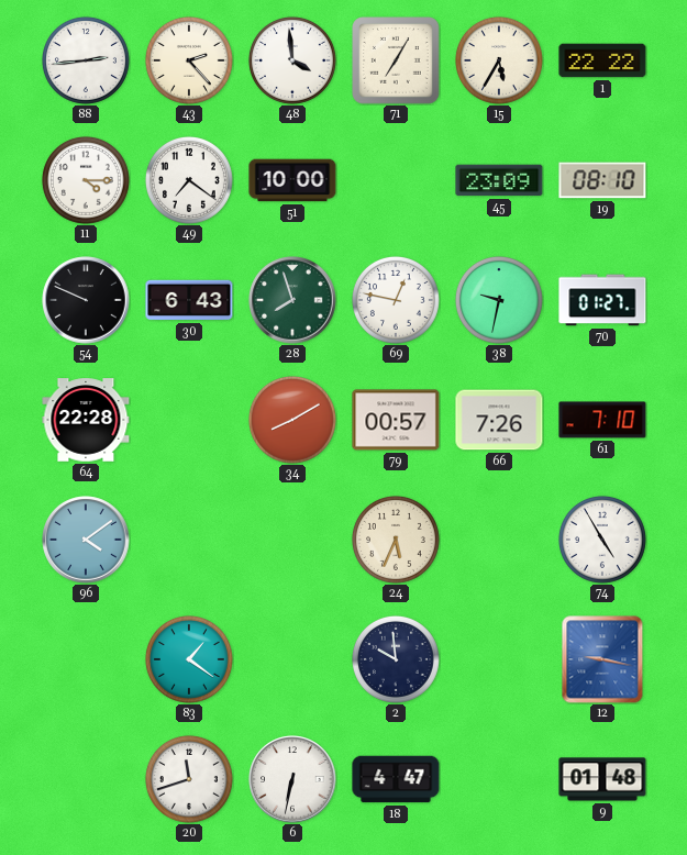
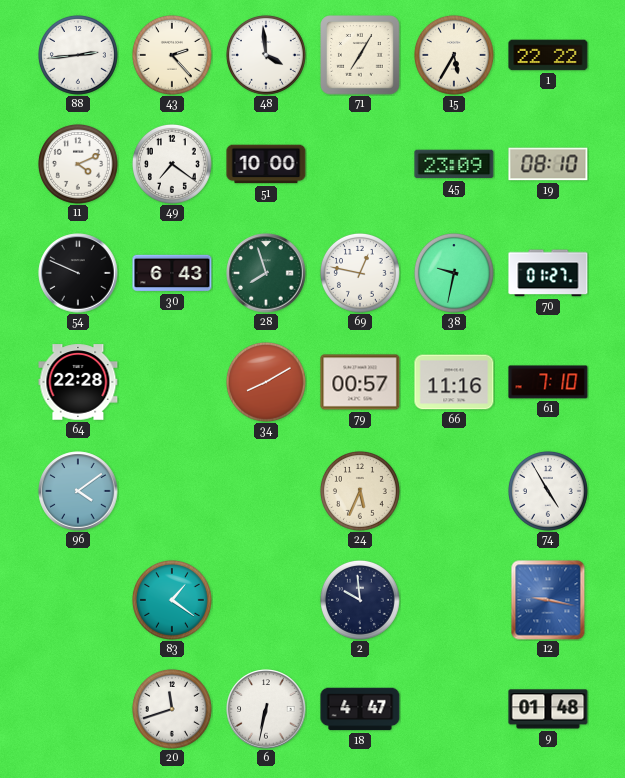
11: 4:15 -> 4:11 (78, 164)
66: 7:26 -> 11:16 (454, 382)
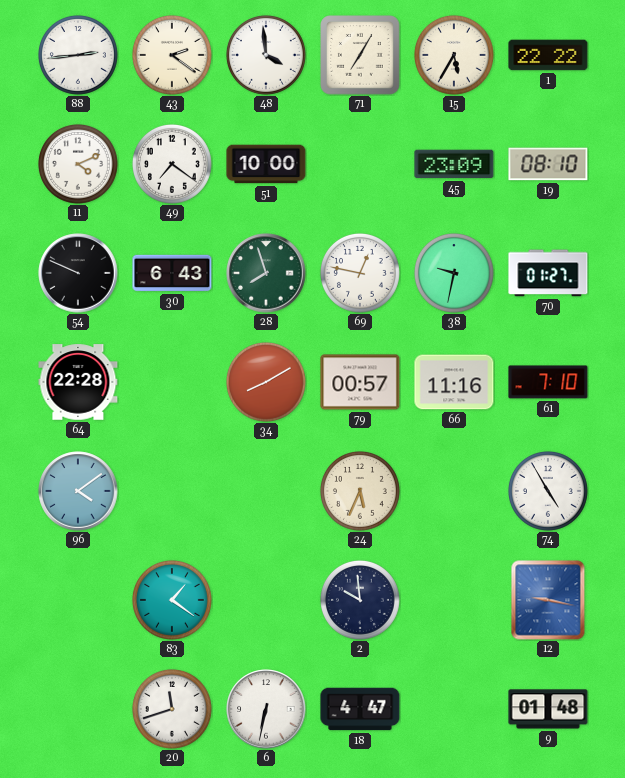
43: 2:23 -> 2:21 (172, 55)
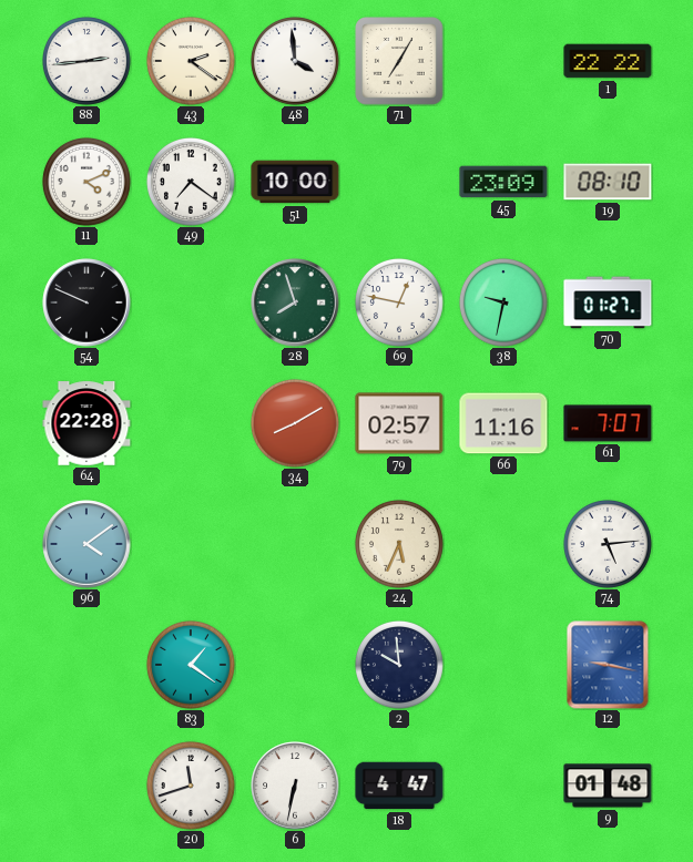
15: 5:35 -> none (454, 55)
30: 6:43 -> none (172, 273)
79: 00:57 -> 02:57 (399, 423)
61: 7:10 -> 7:07 (608, 423)
74: 4:55 -> 5:14 (608, 544)
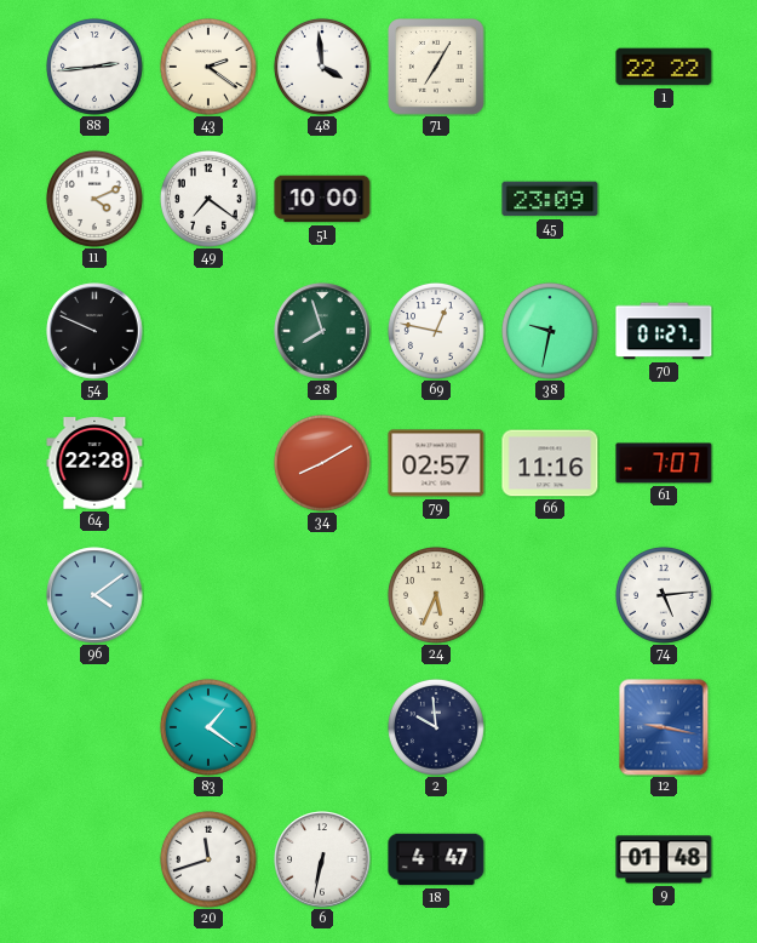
19: 08:10 -> none (608, 182)
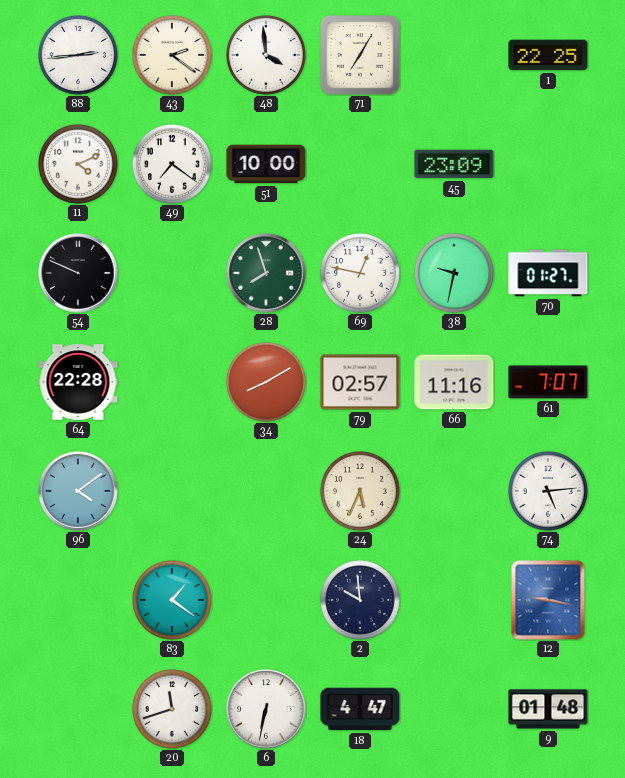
1: 22:22 -> 22:25 (548, 55)
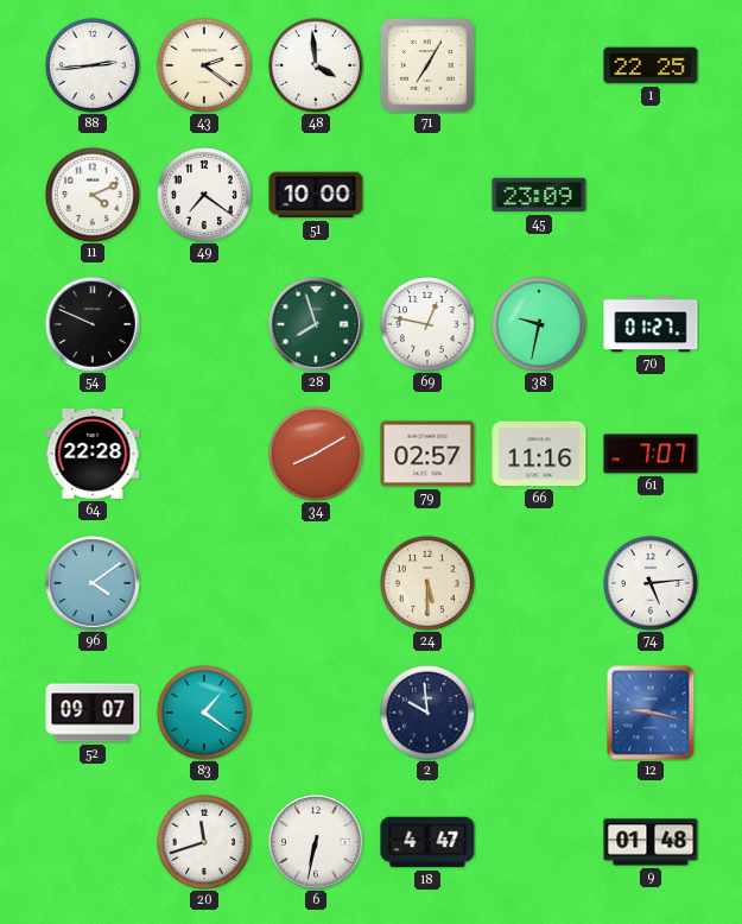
24: 5:34 -> 5:30 (427, 583)
52: none -> 09:07 (93, 713)
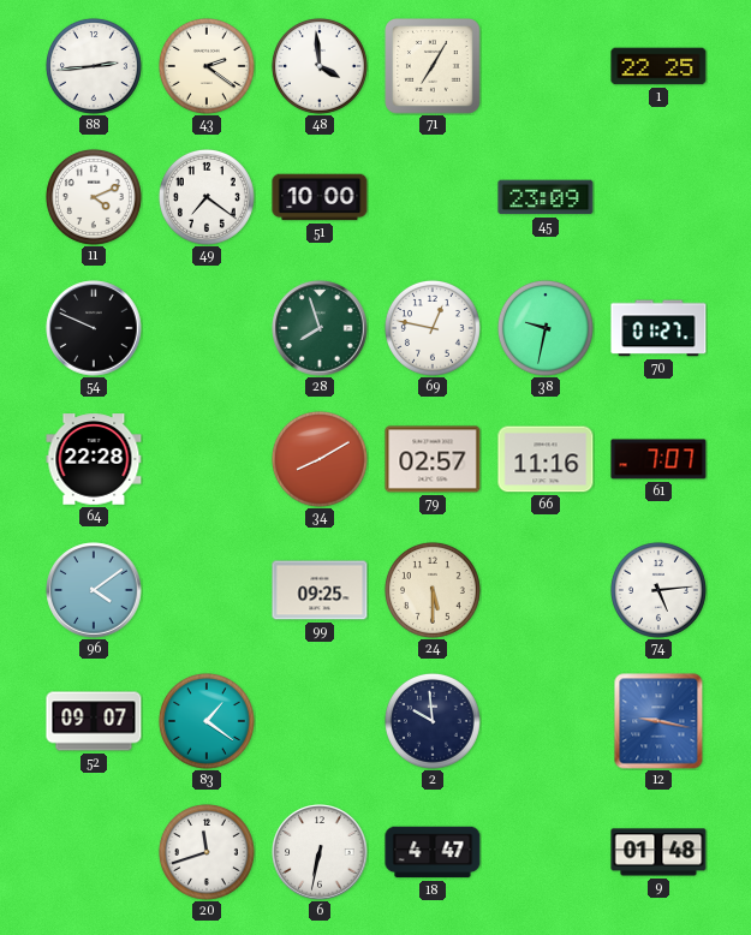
99: none -> 09:25 (320, 590)
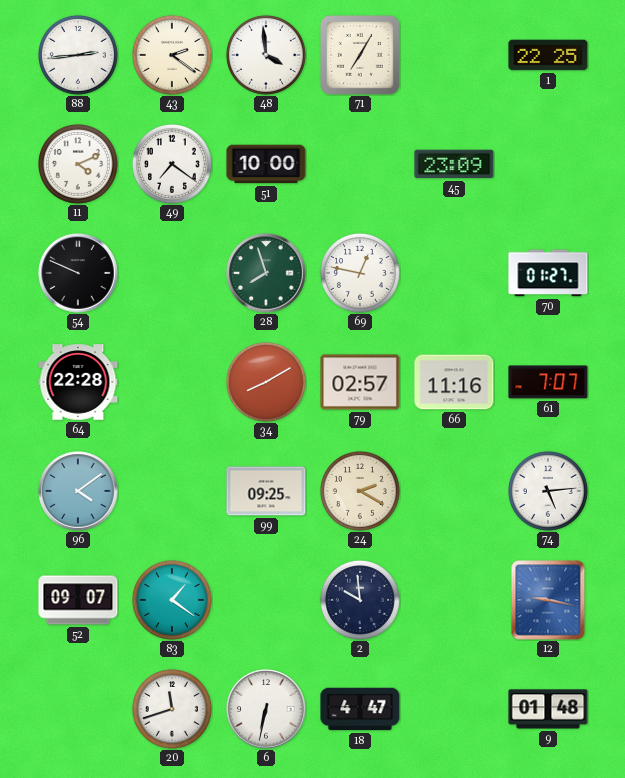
38: 9:32 -> none (546, 328)
24: 5:30 -> 2:20 (360, 491)
